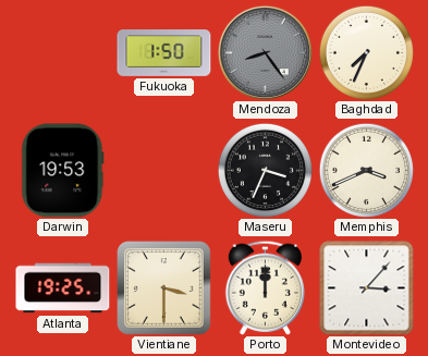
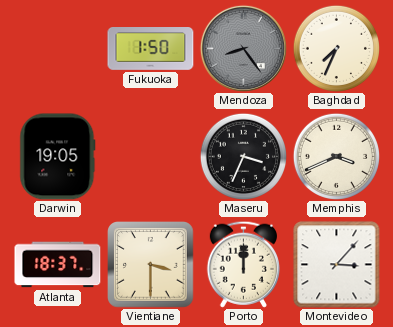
Darwin: 19:53 -> 19:05 (58, 157)
Atlanta: 19:25 -> 18:37 (58, 265)
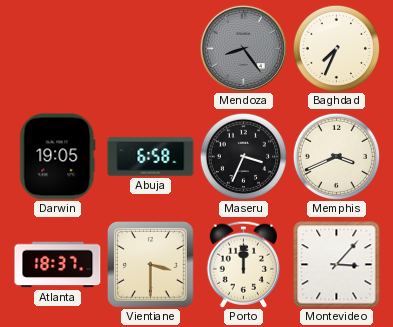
Fukuoka: 1:50 -> none (151, 49)
Abuja: none -> 6:58 (151, 157)
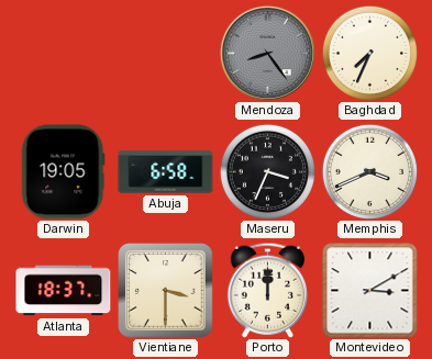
Montevideo: 3:07 -> 3:10 (370, 291)
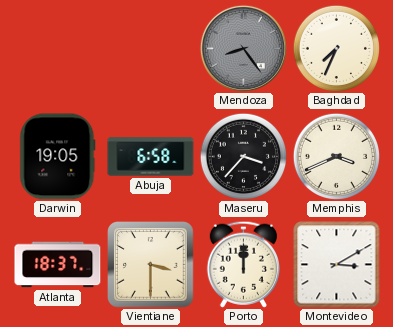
Maseru: 3:34 -> 3:37 (243, 156)
